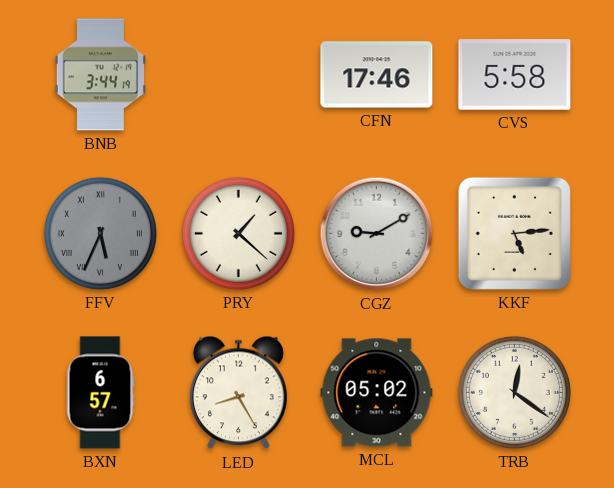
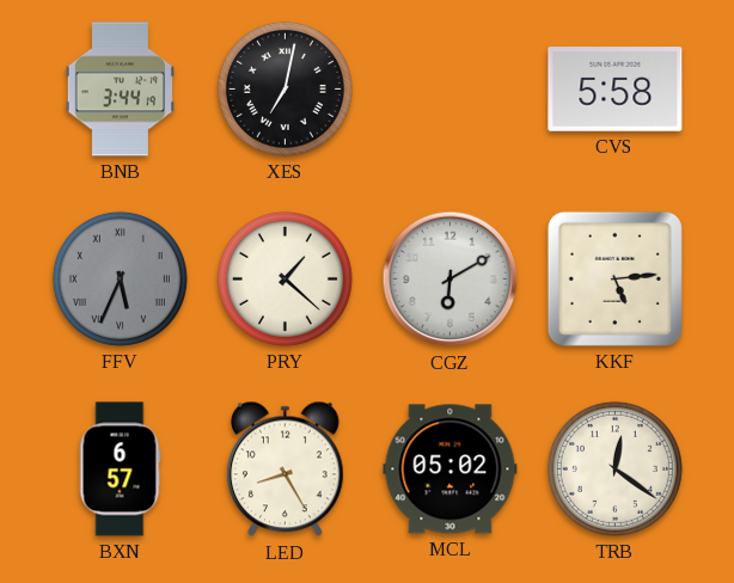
XES: none -> 7:02 (285, 88)
CFN: 17:46 -> none (377, 75)
CGZ: 9:10 -> 6:10 (451, 280)
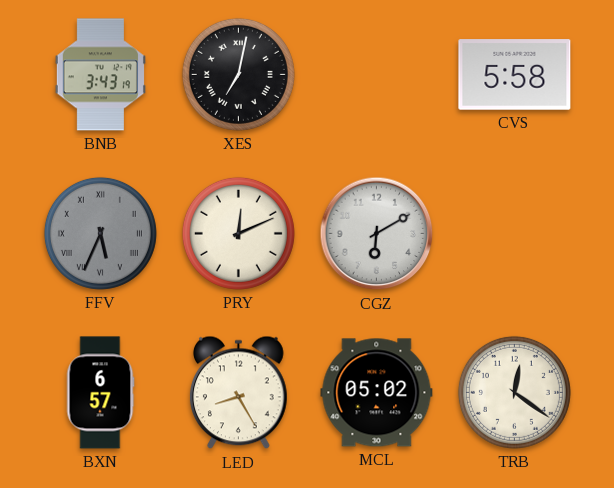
BNB: 3:44 -> 3:43 (100, 75)
PRY: 1:22 -> 12:11 (238, 233)
KKF: 5:14 -> none (614, 278)
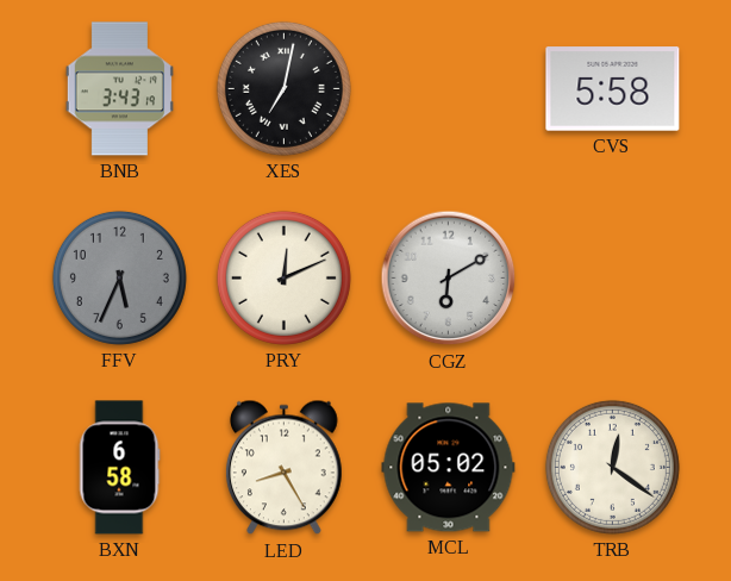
FFV numerals: Roman -> Arabic (119, 277)
BXN: 6:57 -> 6:58 (119, 468)
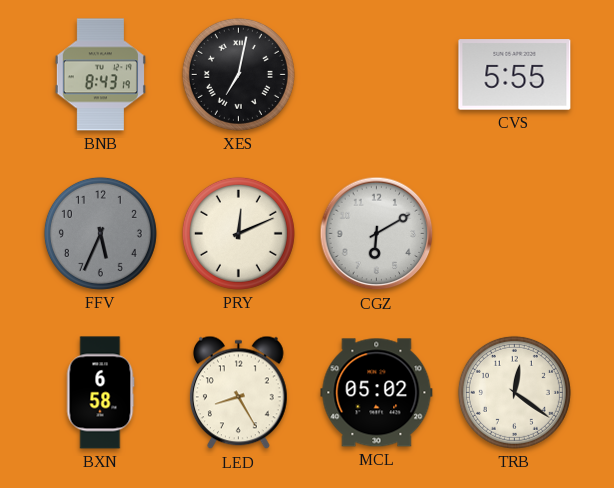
BNB: 3:43 -> 8:43 (100, 75)
CVS: 5:58 -> 5:55 (515, 75)
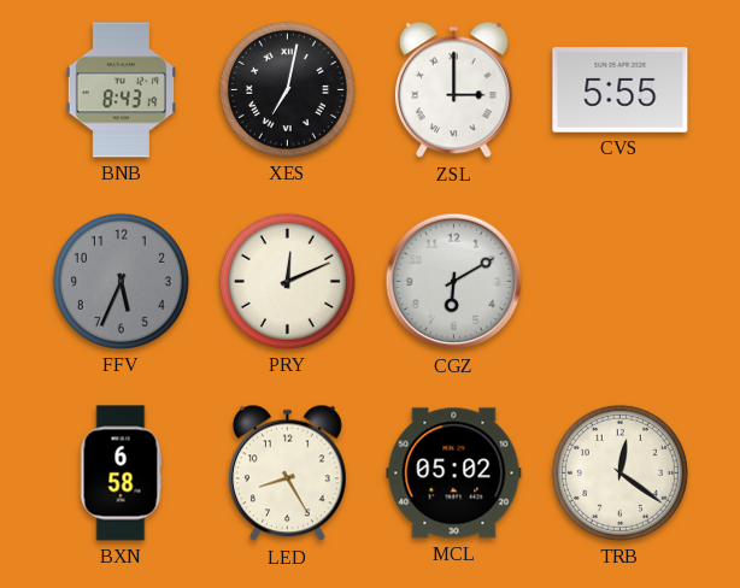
ZSL: none -> 3:00 (453, 90)
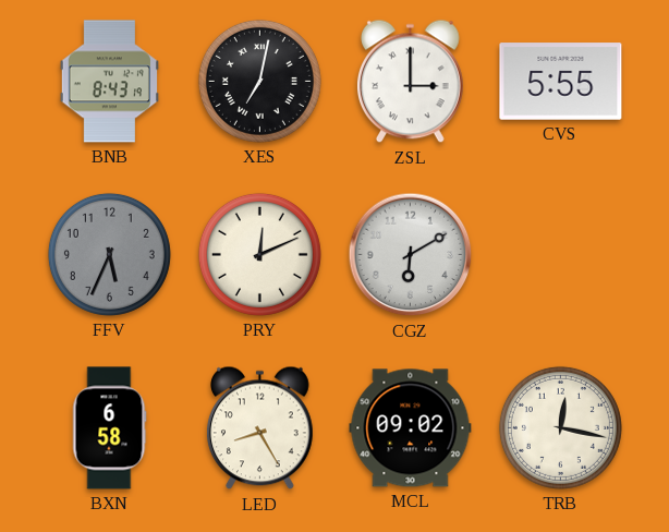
MCL: 05:02 -> 09:02 (411, 428)
TRB: 12:21 -> 12:17 (560, 427)
